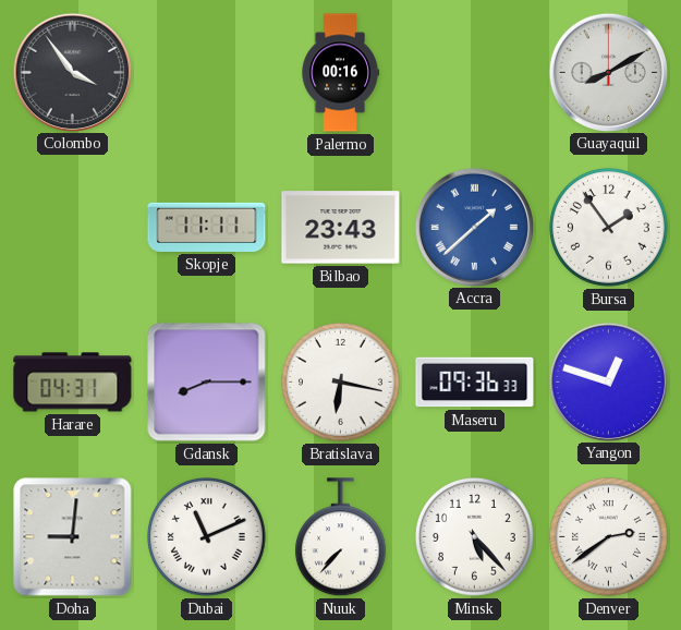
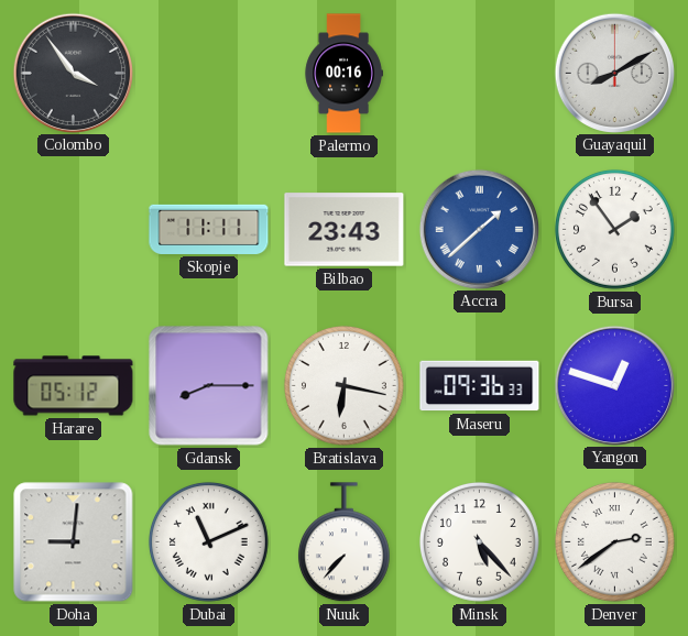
Harare: 04:31 -> 05:12 (74, 386)
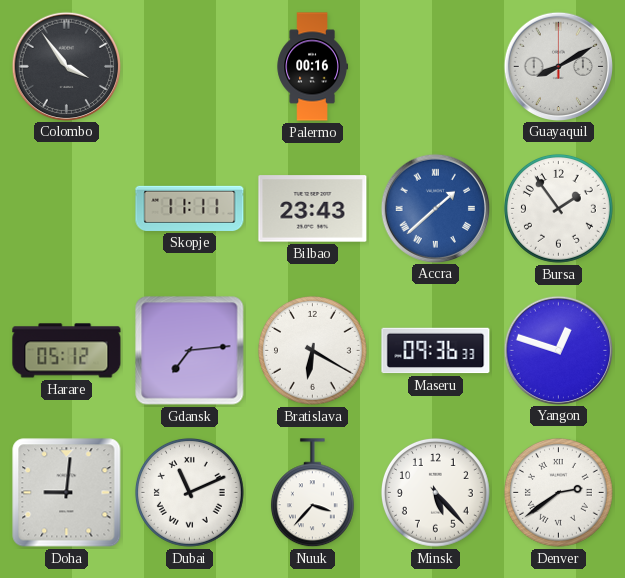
Gdansk: 8:15 -> 7:14 (190, 351)
Bratislava: 6:17 -> 6:20 (312, 350)
Nuuk: 7:37 -> 3:37 (312, 493)
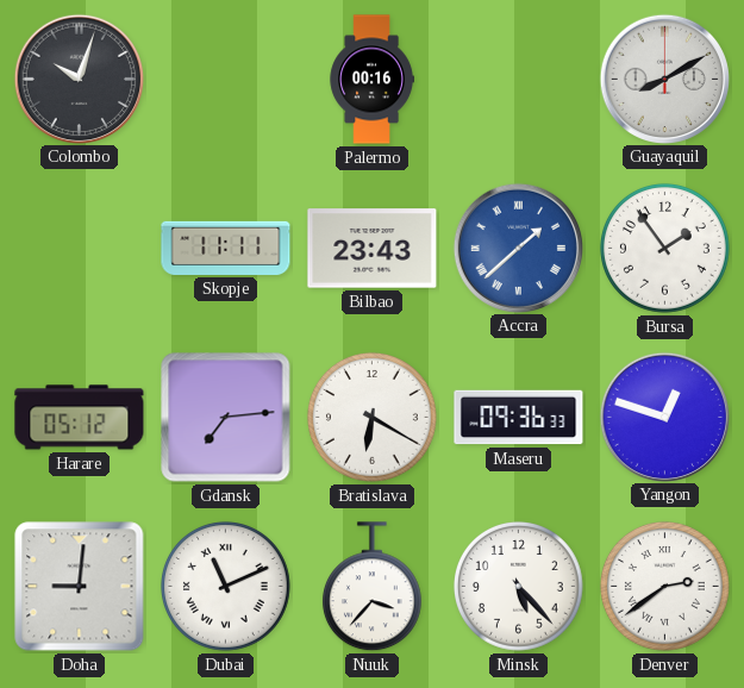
Colombo: 3:54 -> 10:03 (79, 79)
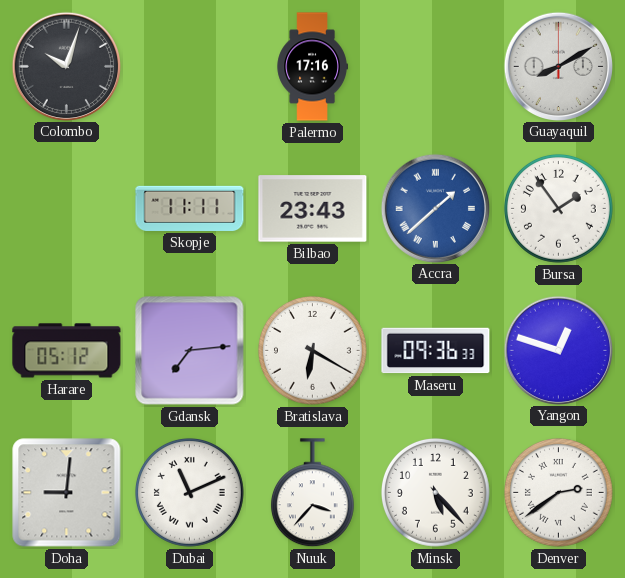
Palermo: 00:16 -> 17:16 (312, 67)
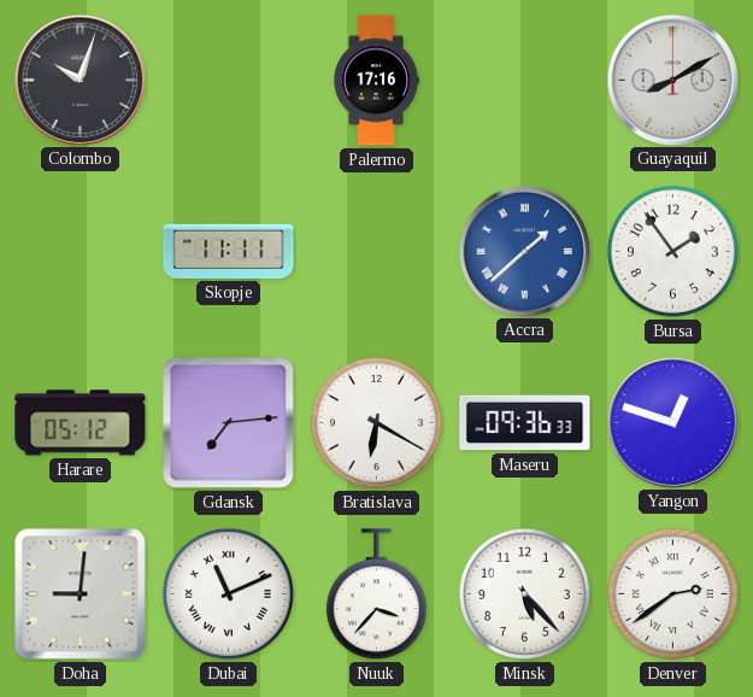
Bilbao: 23:43 -> none (313, 209)
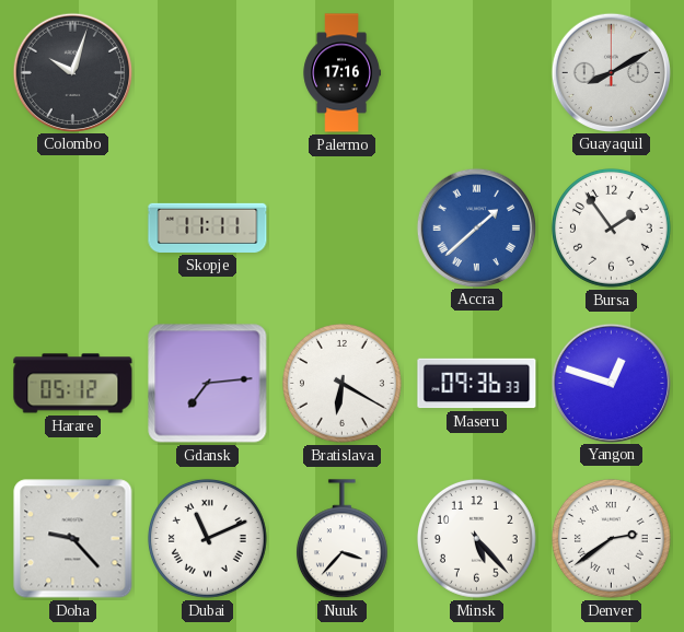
Doha: 9:01 -> 9:23 (73, 539)
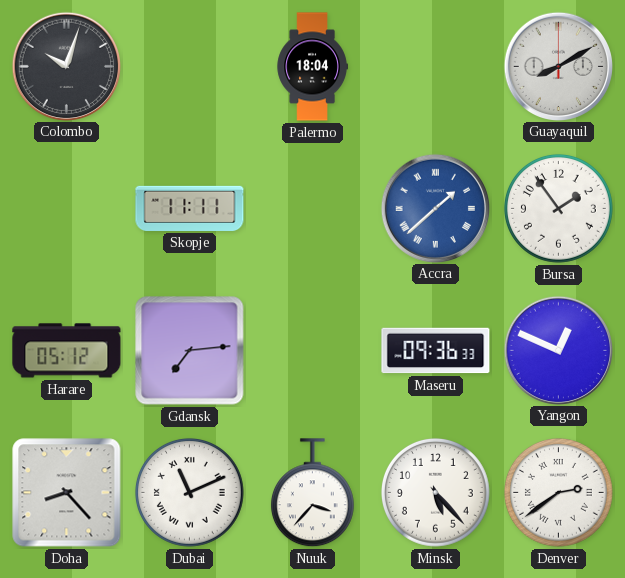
Palermo: 17:16 -> 18:04 (312, 67)
Bratislava: 6:20 -> none (341, 383)
Yangon: 12:48 -> 12:49 (558, 350)
Doha: 9:23 -> 8:23 (67, 493)
